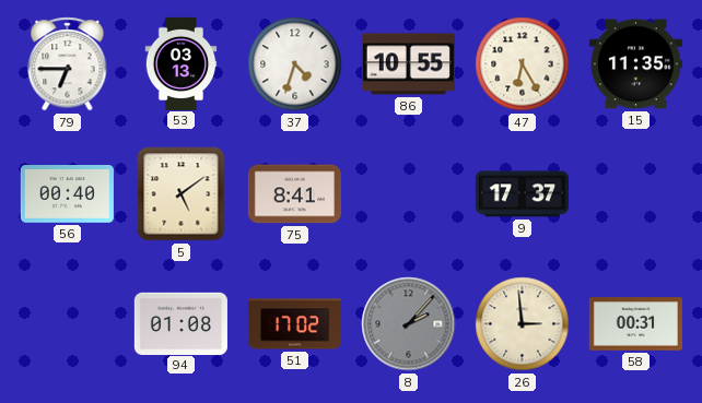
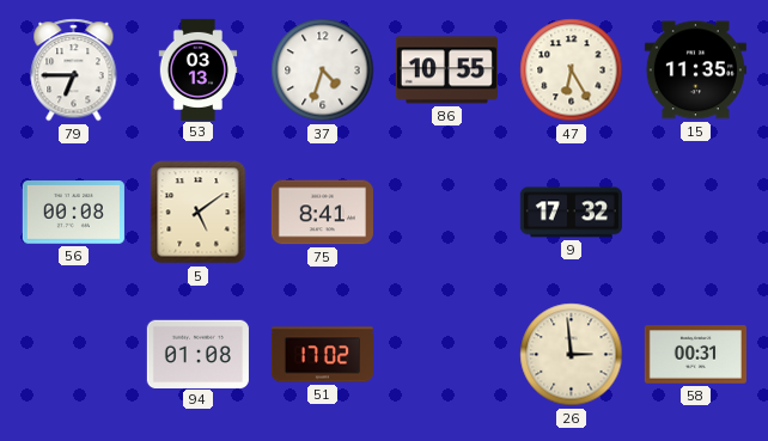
56: 00:40 -> 00:08 (73, 213)
9: 17:37 -> 17:32 (571, 213)
8: 2:07 -> none (409, 324)
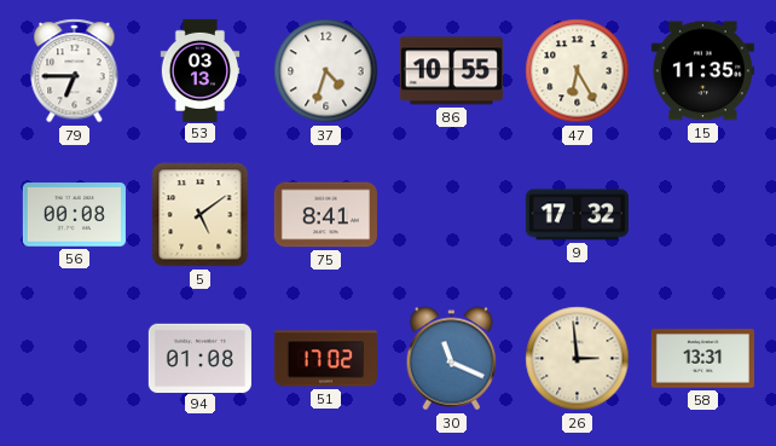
30: none -> 11:19 (452, 359)
58: 00:31 -> 13:31 (702, 359)
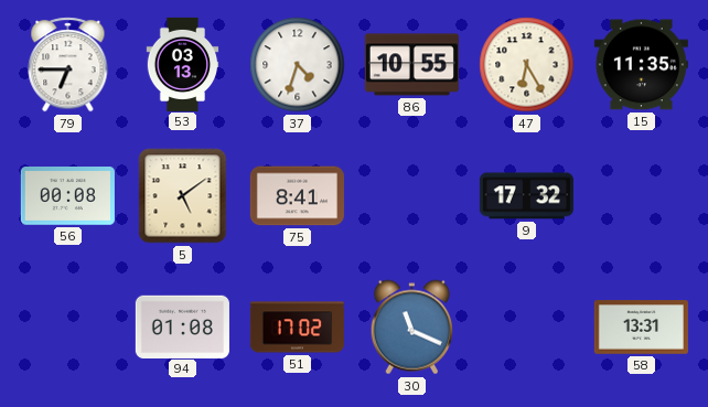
26: 2:59 -> none (578, 359)
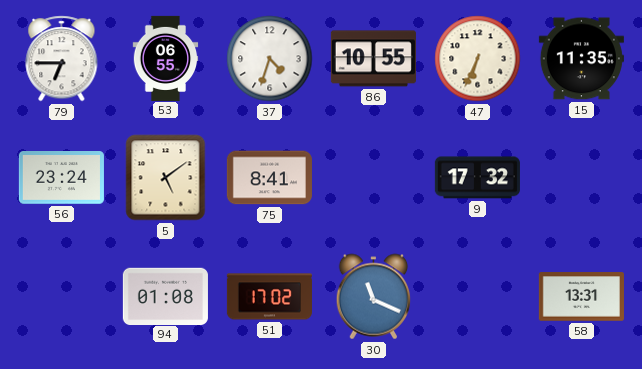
53: 03:13 -> 06:55 (166, 58)
47: 6:25 -> 6:34 (478, 59)
56: 00:08 -> 23:24 (61, 178)
